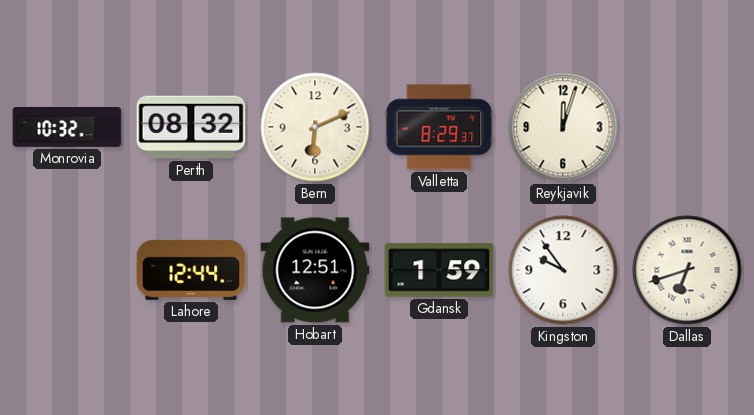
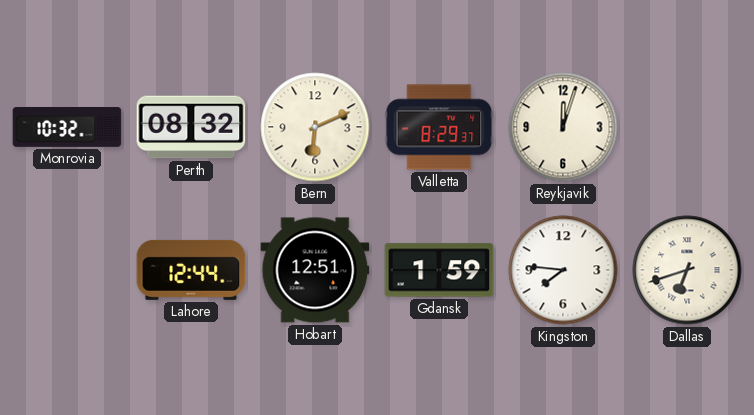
Kingston: 9:54 -> 7:46 (563, 270)
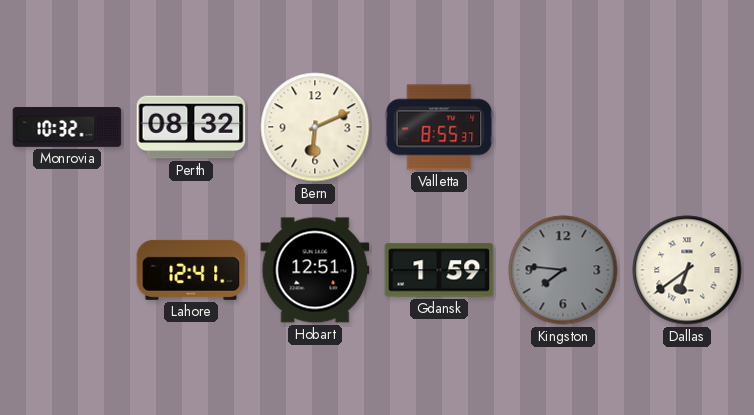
Valletta: 8:29 -> 8:55 (439, 127)
Reykjavik: 12:03 -> none (563, 127)
Lahore: 12:44 -> 12:41 (191, 270)
Kingston dial: white -> grey (563, 270)
Dallas: 6:42 -> 6:39 (687, 270)
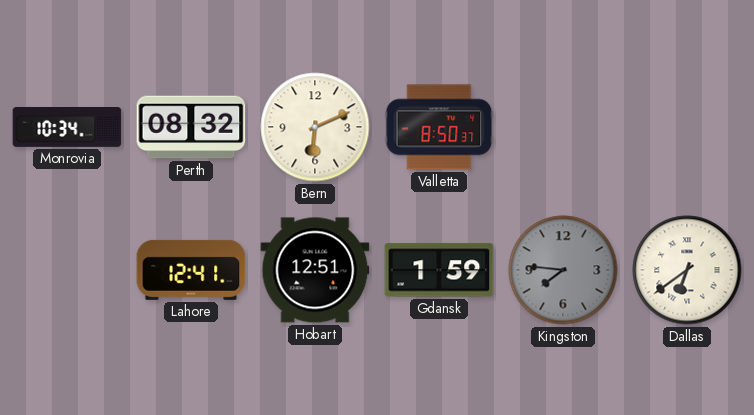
Monrovia: 10:32 -> 10:34 (67, 128)
Valletta: 8:55 -> 8:50 (439, 127)
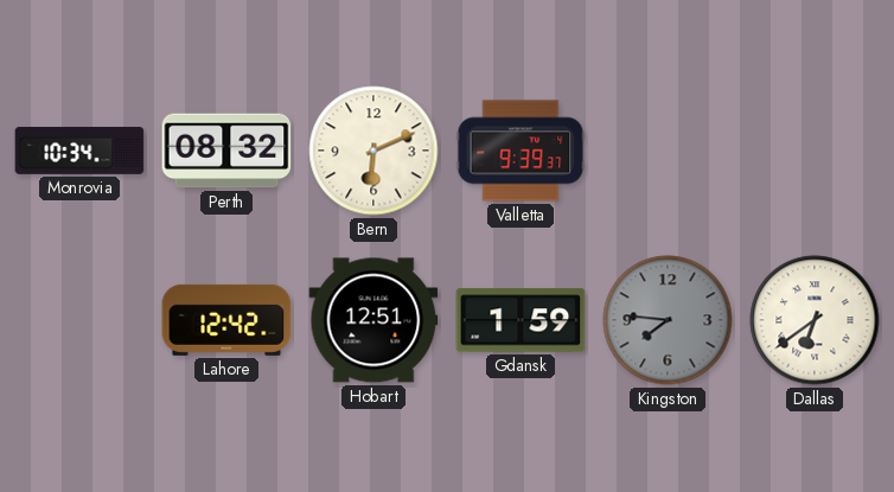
Valletta: 8:50 -> 9:39 (521, 151)
Lahore: 12:41 -> 12:42 (226, 320)
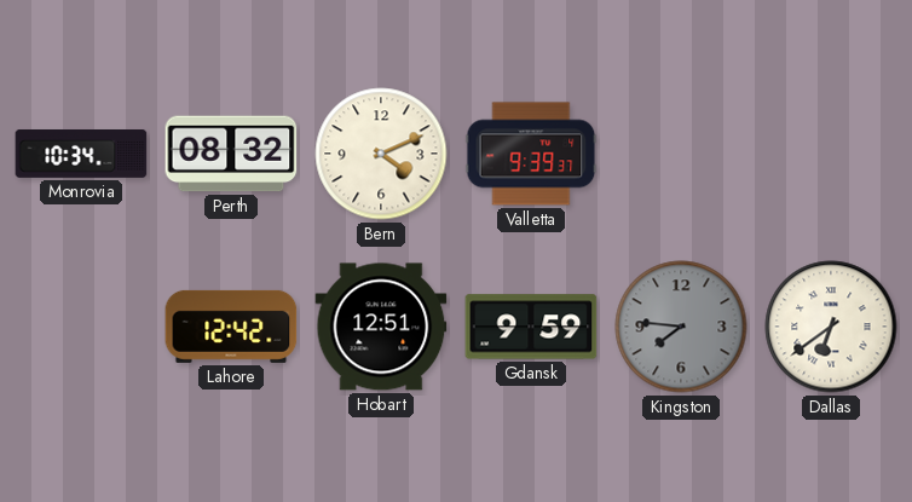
Bern: 6:11 -> 4:11 (381, 154)
Gdansk: 1:59 -> 9:59 (531, 327)
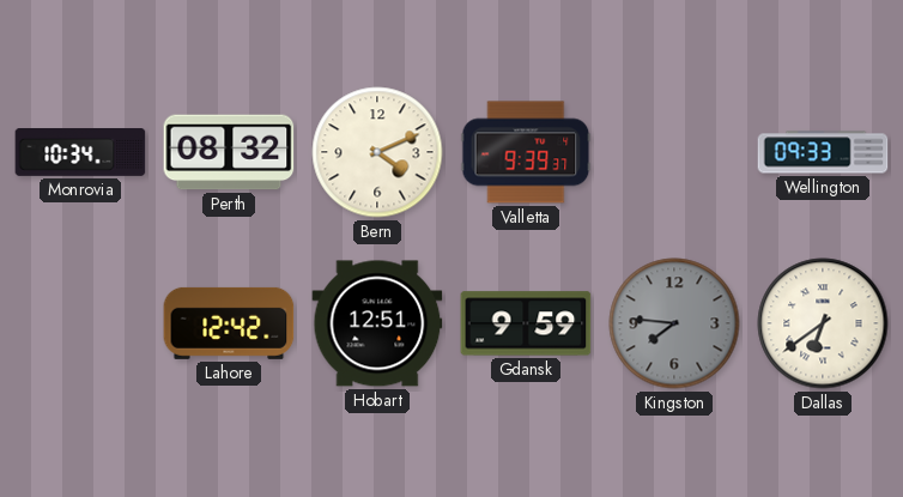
Wellington: none -> 09:33 (823, 152)
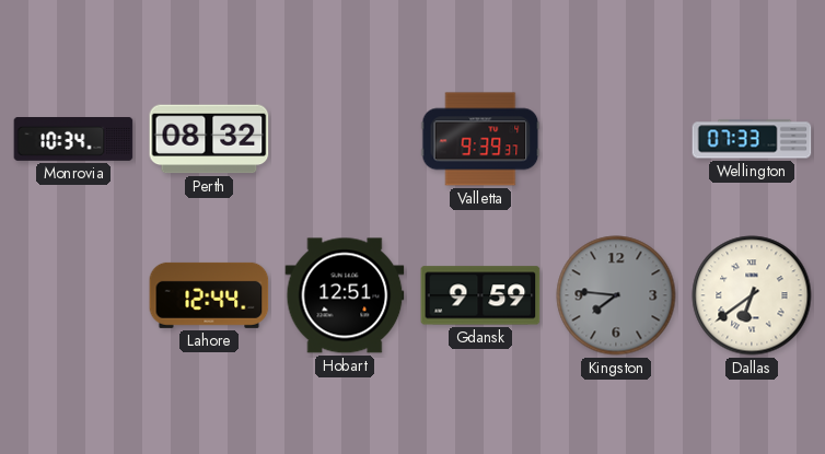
Bern: 4:11 -> none (377, 152)
Wellington: 09:33 -> 07:33 (752, 139)
Lahore: 12:42 -> 12:44 (209, 295)
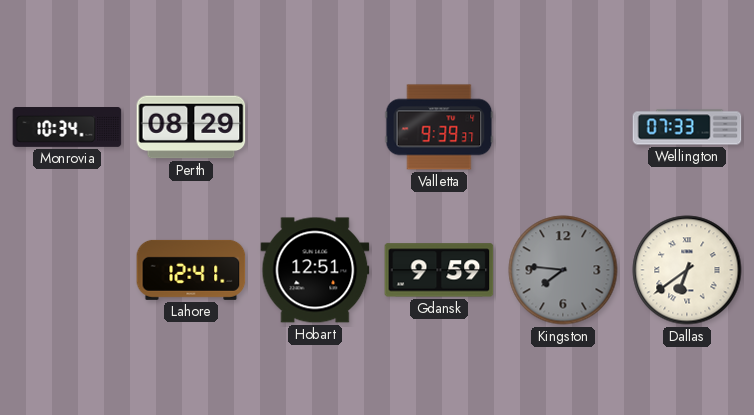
Perth: 08:32 -> 08:29 (191, 127)
Lahore: 12:44 -> 12:41 (191, 270)
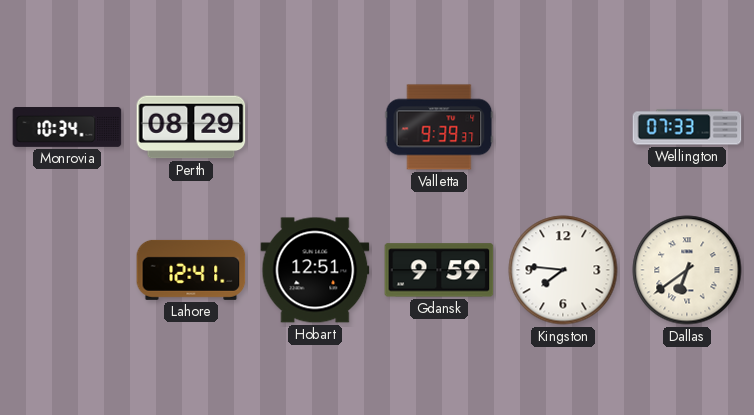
Kingston dial: grey -> white (563, 270)
